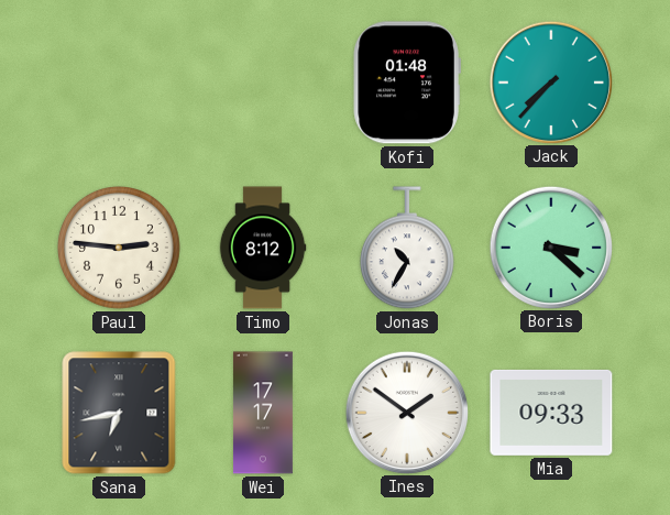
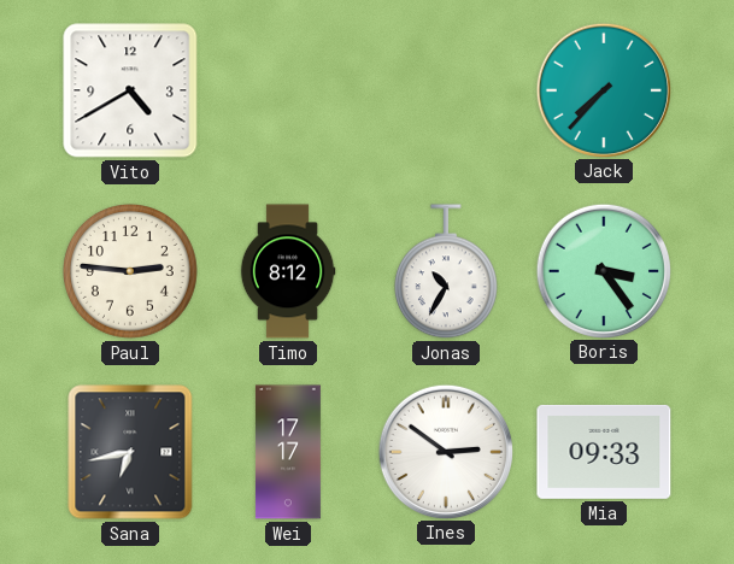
Vito: none -> 4:40 (130, 90)
Kofi: 01:48 -> none (407, 83)
Boris: 3:22 -> 3:24 (603, 270)
Ines: 1:51 -> 2:51 (445, 451)
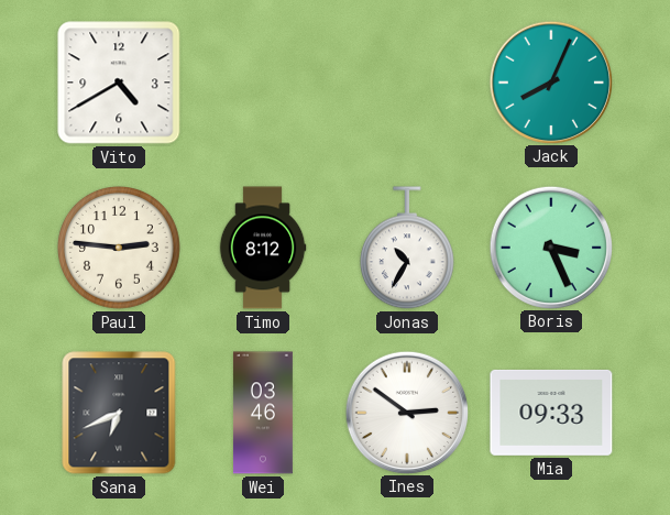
Jack: 7:37 -> 8:04 (550, 81)
Boris: 3:24 -> 3:26 (550, 246)
Sana: 6:43 -> 6:41 (119, 413)
Wei: 17:17 -> 03:46 (263, 413)
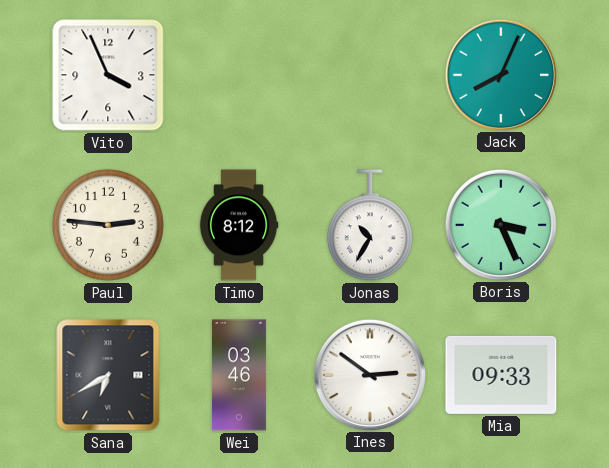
Vito: 4:40 -> 3:56 (108, 75)
Sana: 6:41 -> 6:40 (108, 375)
